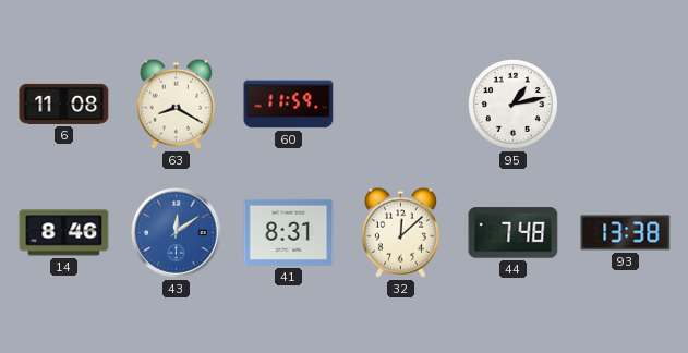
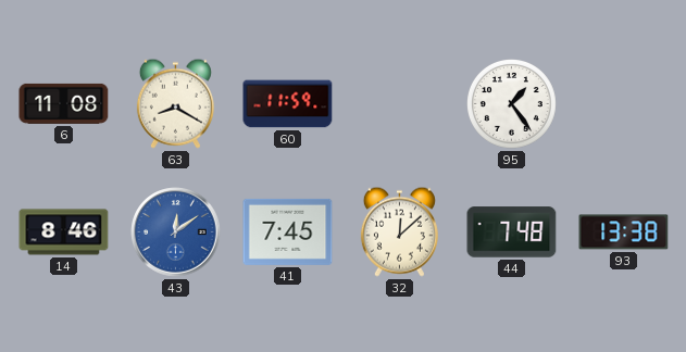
95: 1:13 -> 1:24 (512, 104)
41: 8:31 -> 7:45 (288, 231)
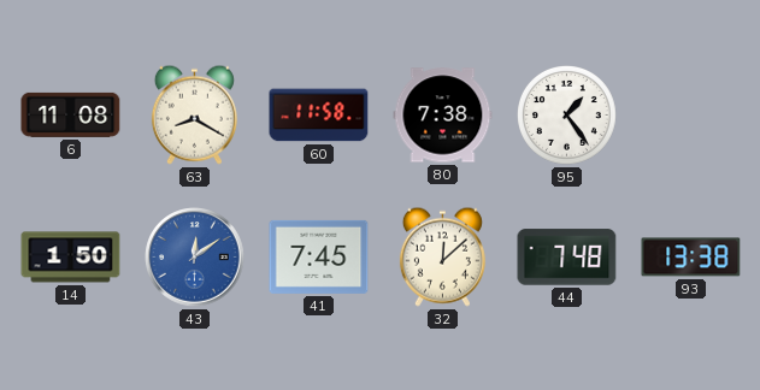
60: 11:59 -> 11:58 (319, 116)
80: none -> 7:38 (443, 116)
14: 8:46 -> 1:50 (71, 258)
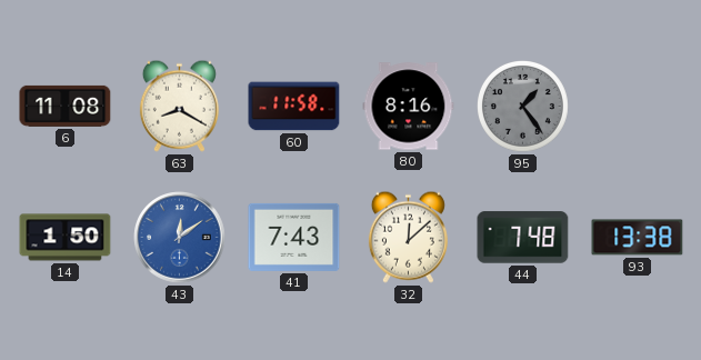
80: 7:38 -> 8:16 (409, 107)
95 dial: white -> grey (523, 107)
41: 7:45 -> 7:43 (294, 237)
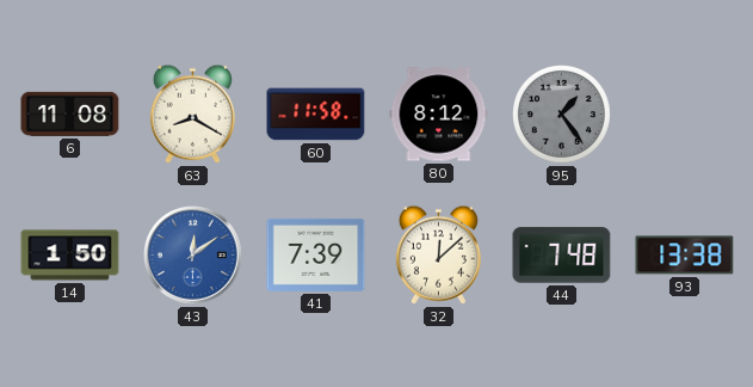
80: 8:16 -> 8:12 (439, 115)
41: 7:43 -> 7:39 (316, 254)
